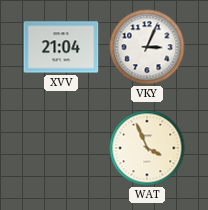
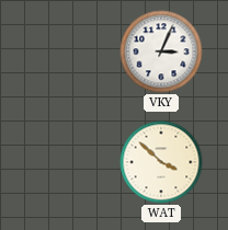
XVV: 21:04 -> none (61, 47)
WAT: 3:56 -> 3:52 (161, 162)
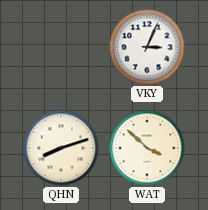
QHN: none -> 8:12 (61, 148)
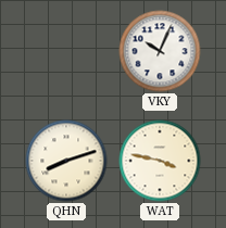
VKY: 3:04 -> 10:04 (160, 51)
WAT: 3:52 -> 3:47 (160, 161)
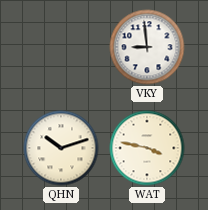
VKY: 10:04 -> 8:59 (147, 47)
QHN: 8:12 -> 10:12 (61, 148)
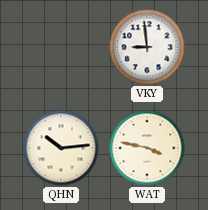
QHN: 10:12 -> 10:14 (61, 148)
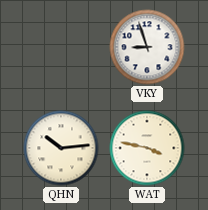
VKY: 8:59 -> 8:57 (147, 47)
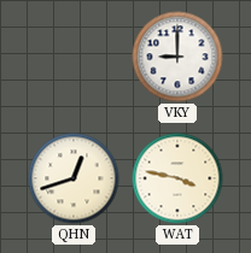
VKY: 8:57 -> 9:00 (177, 57)
QHN: 10:14 -> 12:42 (74, 178)
